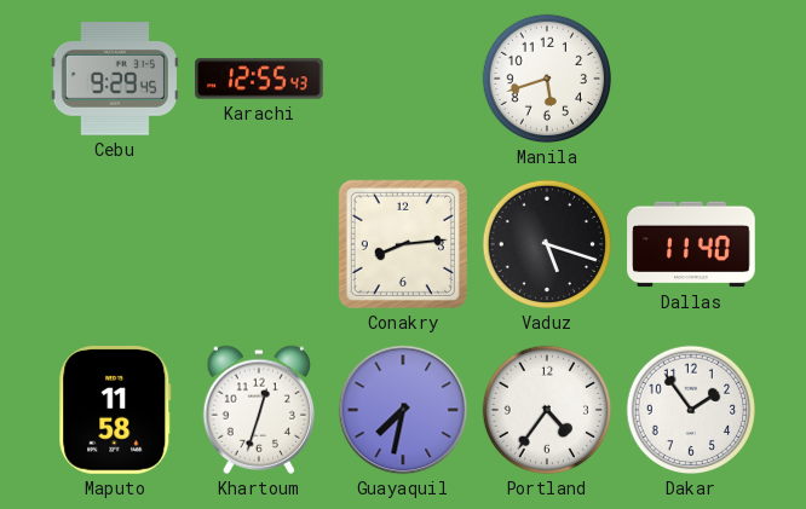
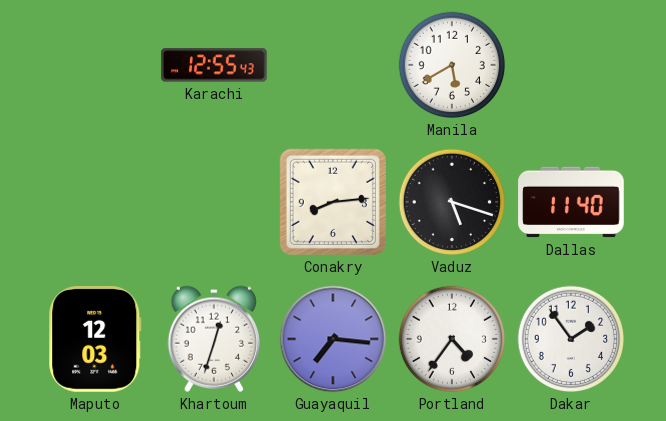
Cebu: 9:29 -> none (115, 79)
Manila: 5:42 -> 5:40 (452, 65)
Maputo: 11:58 -> 12:03 (95, 339)
Guayaquil: 7:32 -> 7:16 (333, 339)
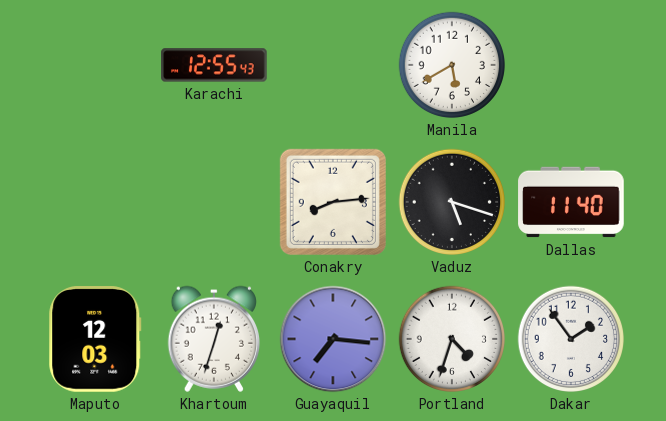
Portland: 4:36 -> 4:33 (452, 339)
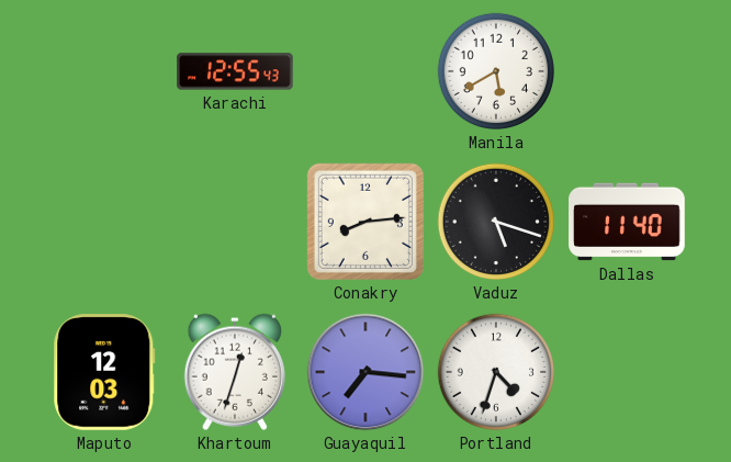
Dakar: 1:54 -> none (571, 339)
